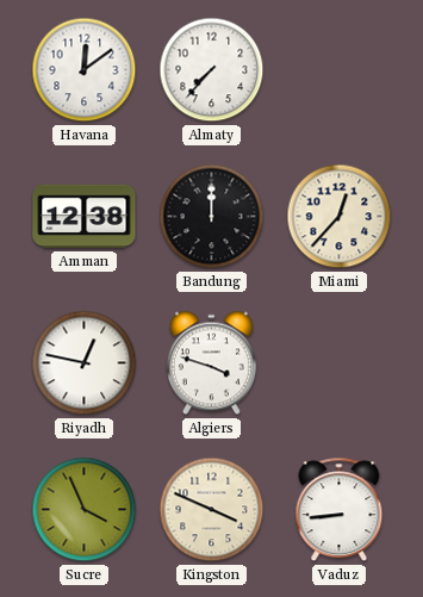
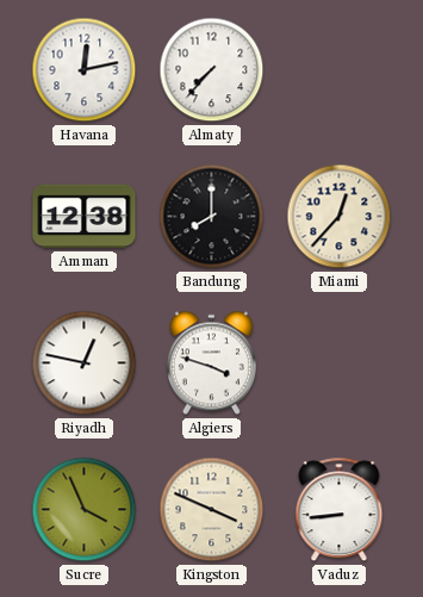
Havana: 12:09 -> 12:13 (85, 70)
Bandung: 12:00 -> 8:00 (212, 217)
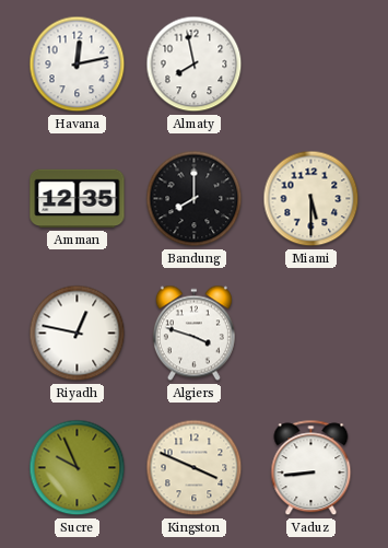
Almaty: 7:37 -> 7:58 (195, 65)
Amman: 12:38 -> 12:35 (78, 199)
Miami: 12:37 -> 5:30 (311, 199)
Sucre: 3:56 -> 9:56 (78, 468)
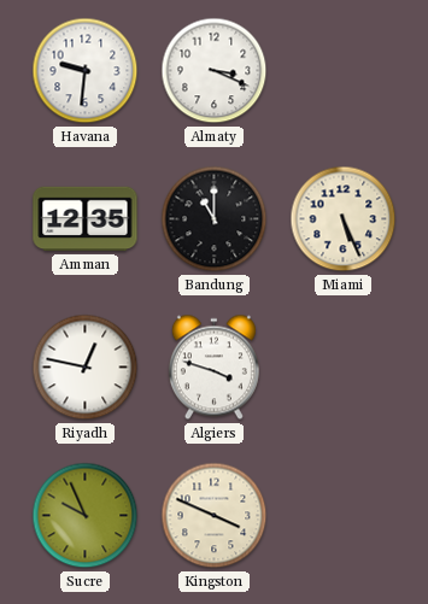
Havana: 12:13 -> 9:31 (86, 71)
Almaty: 7:58 -> 3:19 (215, 71)
Bandung: 8:00 -> 11:00 (215, 219)
Miami: 5:30 -> 5:26 (344, 219)
Vaduz: 8:44 -> none (311, 468)
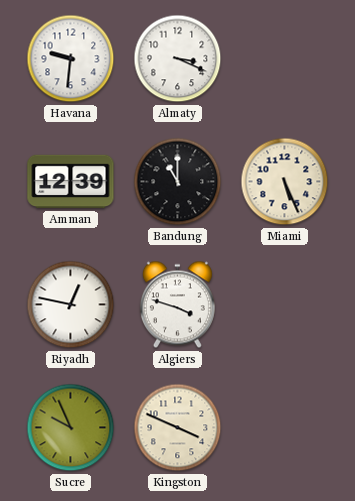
Amman: 12:35 -> 12:39 (71, 182)
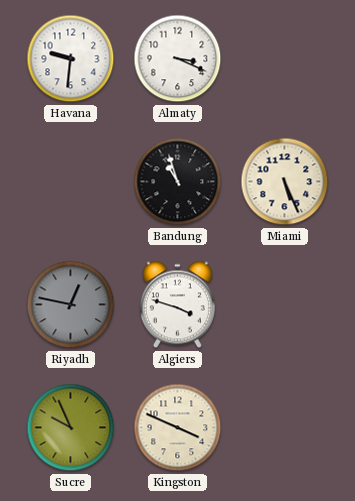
Amman: 12:39 -> none (71, 182)
Bandung: 11:00 -> 10:57 (178, 182)
Riyadh dial: white -> grey (71, 305)
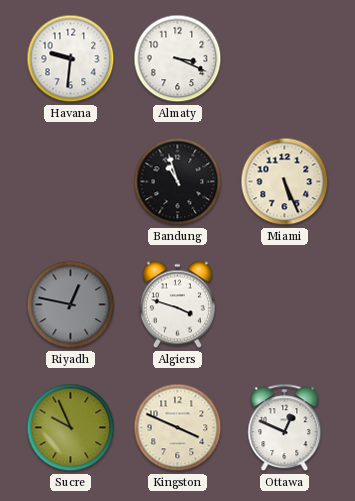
Ottawa: none -> 12:49 (285, 428)
